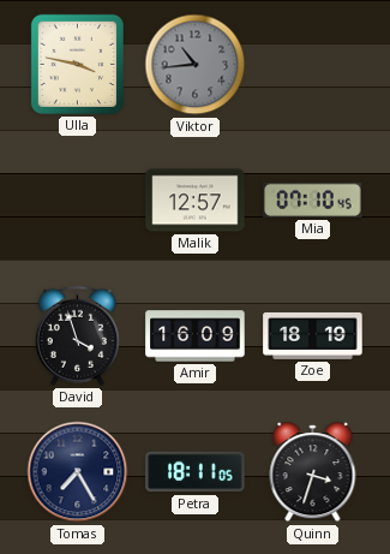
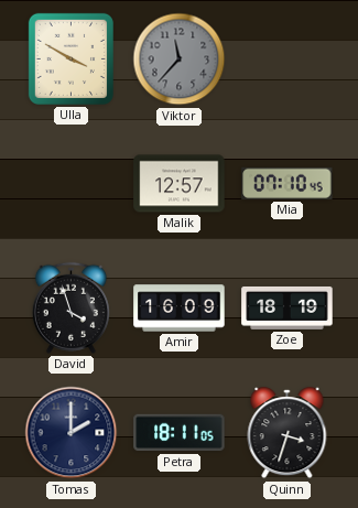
Ulla: 3:47 -> 3:50 (70, 58)
Viktor: 10:44 -> 11:37 (180, 60)
Tomas: 7:25 -> 2:00 (72, 433)
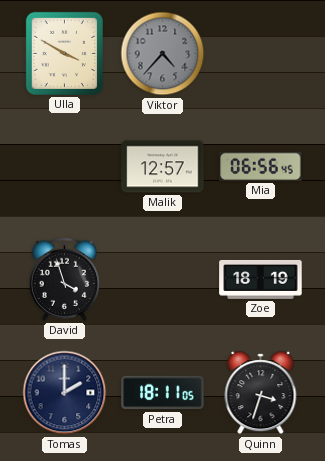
Viktor: 11:37 -> 4:37 (163, 54)
Mia: 07:10 -> 06:56 (261, 166)
Amir: 16:09 -> none (180, 309)
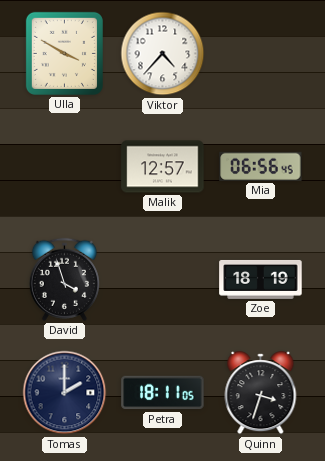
Viktor dial: grey -> white (163, 54)
